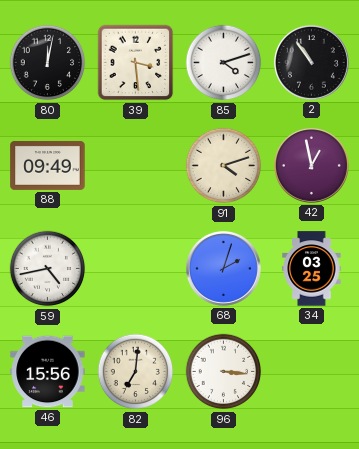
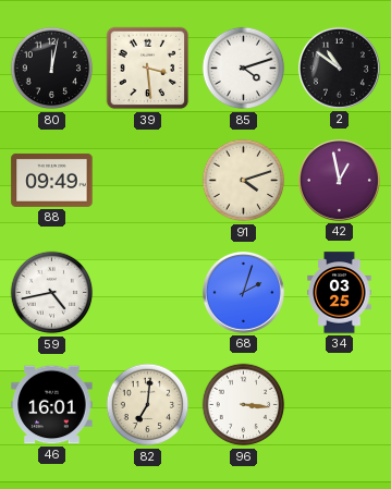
2: 10:54 -> 10:51 (339, 68)
46: 15:56 -> 16:01 (52, 405)
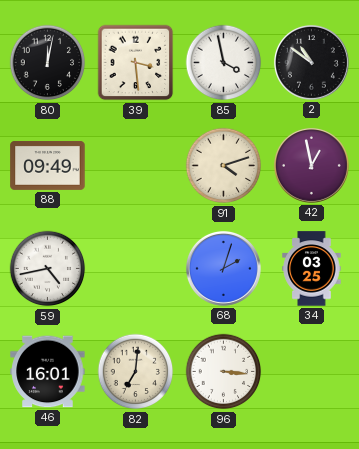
85: 4:12 -> 3:58 (224, 63)
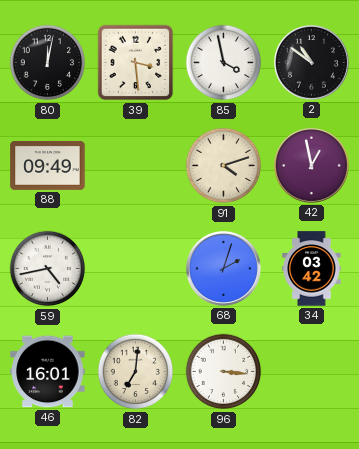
34: 03:25 -> 03:42 (312, 269)
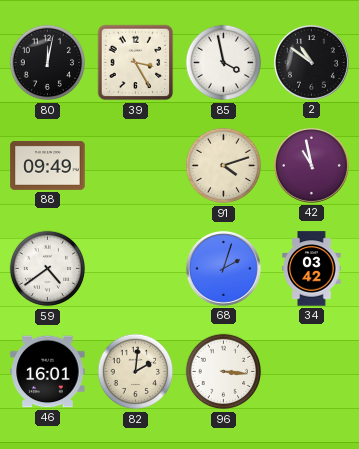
39: 3:29 -> 3:25 (136, 63)
42: 12:58 -> 10:58 (311, 165)
59: 4:43 -> 4:39 (48, 269)
82: 7:01 -> 2:01 (136, 372)
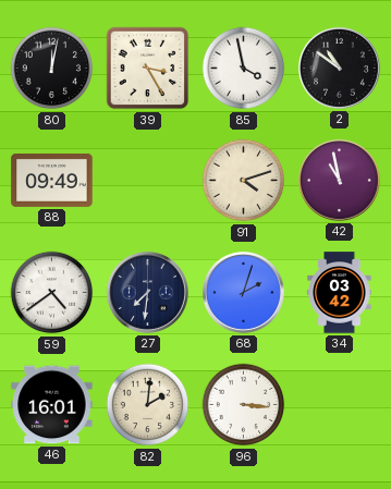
27: none -> 7:31 (147, 292)
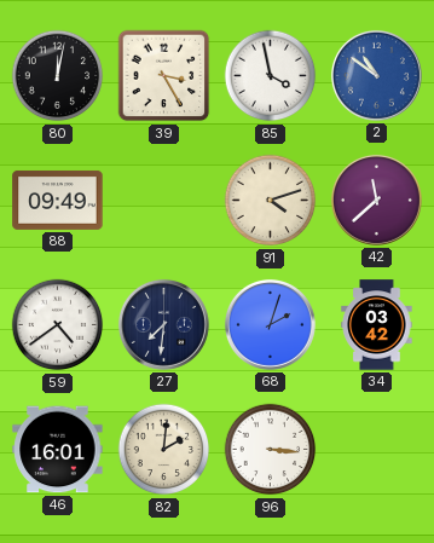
2 dial: black -> blue (376, 75)
42: 10:58 -> 11:38 (376, 200)
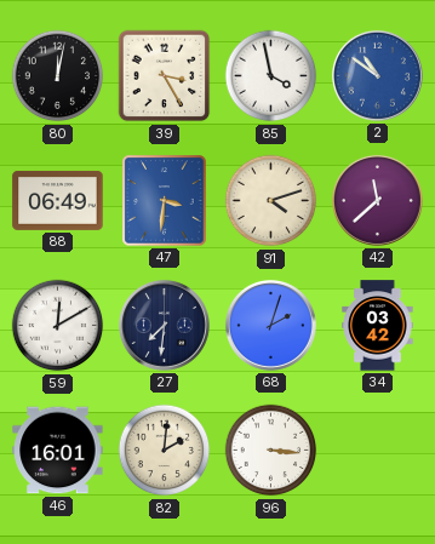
88: 09:49 -> 06:49 (58, 200)
47: none -> 3:31 (165, 201)
59: 4:39 -> 12:10 (58, 326)
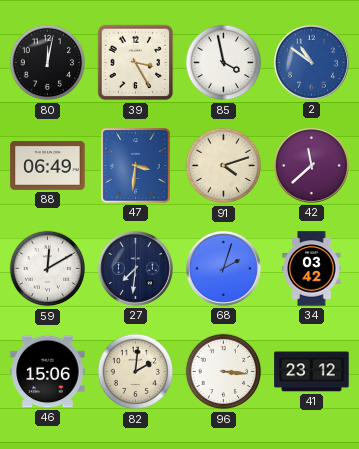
46: 16:01 -> 15:06 (48, 372)
41: none -> 23:12 (312, 372)
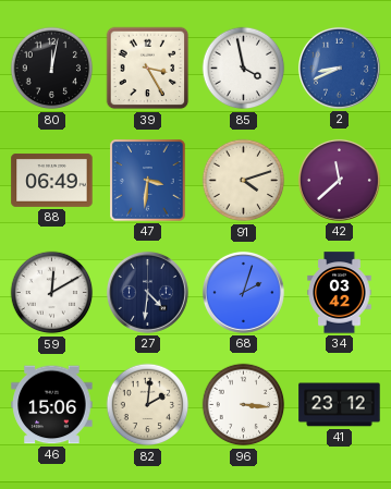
2: 10:51 -> 8:41 (339, 68)
27: 7:31 -> 4:31 (147, 292)
